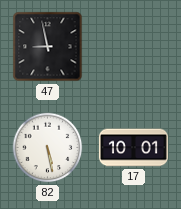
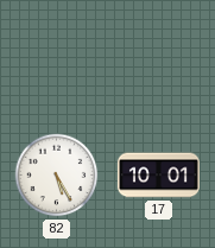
47: 8:58 -> none (48, 47)
82: 5:28 -> 5:25 (57, 176)
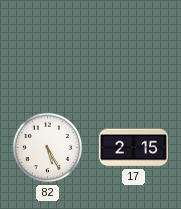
17: 10:01 -> 2:15 (133, 148)
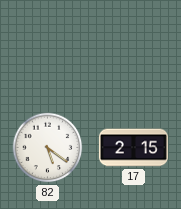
82: 5:25 -> 5:21 (48, 148)
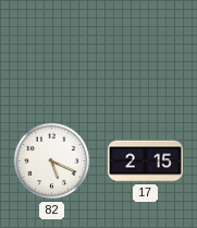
82: 5:21 -> 5:19 (52, 161)
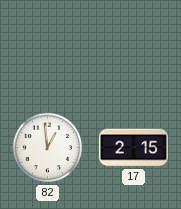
82: 5:19 -> 12:59 (48, 148)
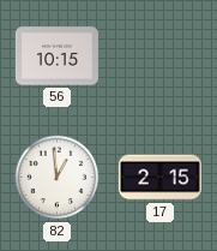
56: none -> 10:15 (56, 56)
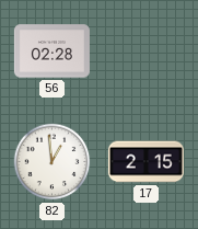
56: 10:15 -> 02:28 (51, 51)
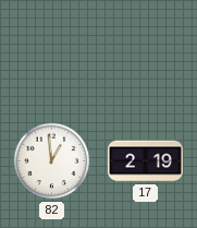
56: 02:28 -> none (51, 51)
17: 2:15 -> 2:19 (145, 161)
